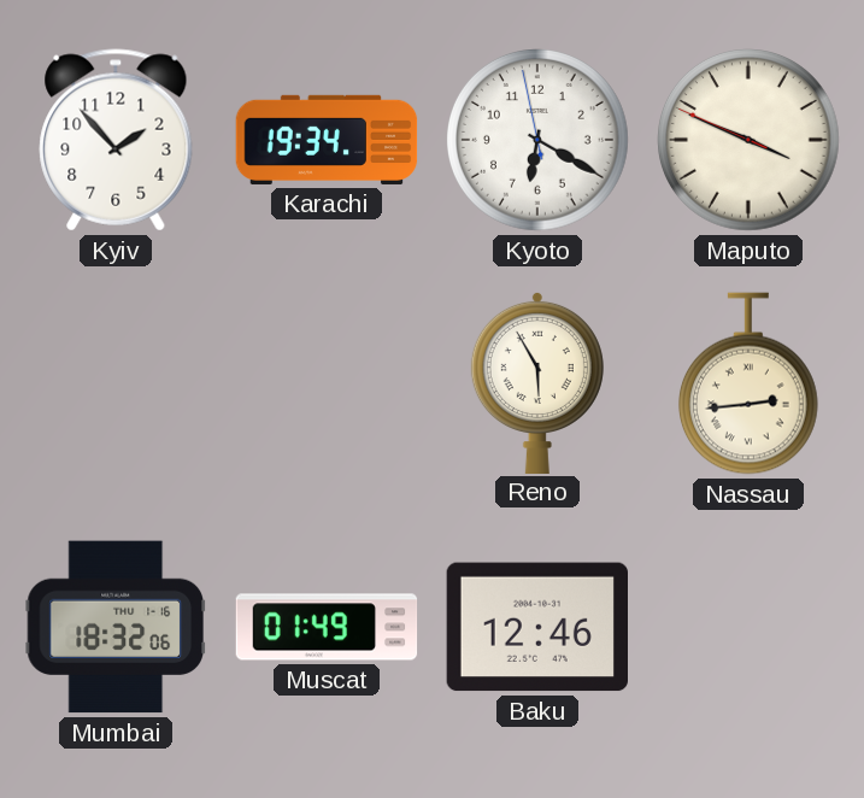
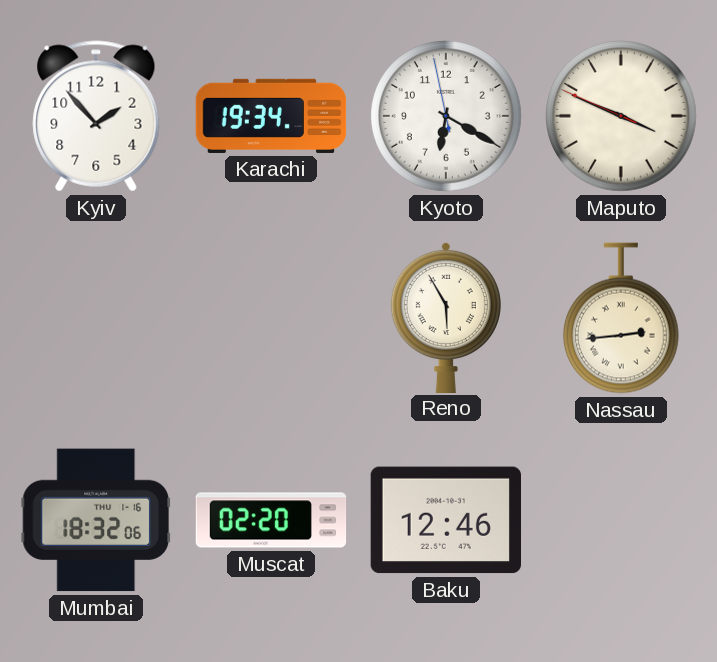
Muscat: 01:49 -> 02:20 (271, 520)
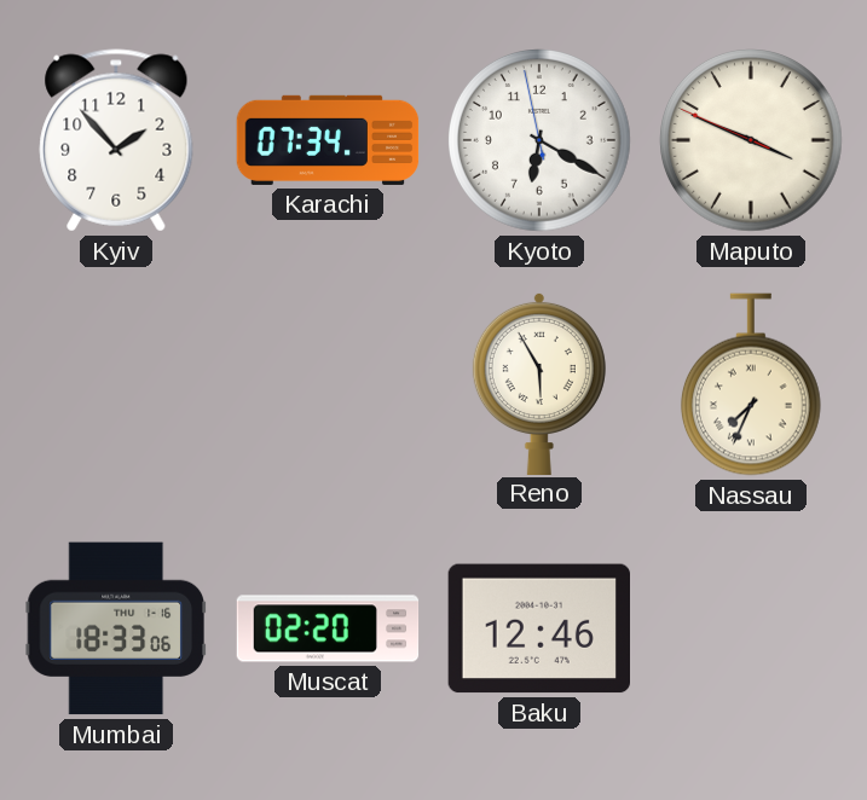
Karachi: 19:34 -> 07:34 (328, 140)
Nassau: 2:44 -> 7:34 (751, 384)
Mumbai: 18:32 -> 18:33 (115, 628)
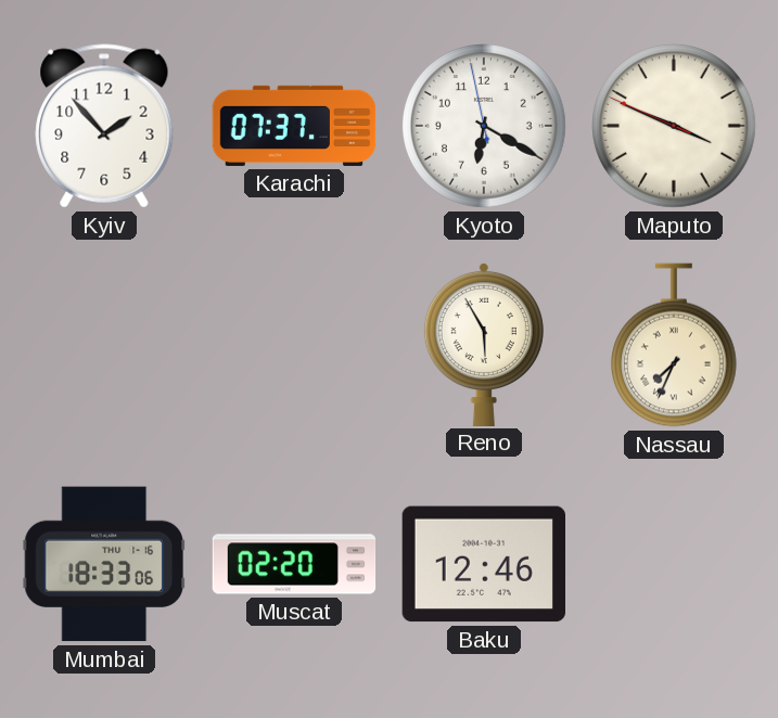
Karachi: 07:34 -> 07:37 (294, 126)
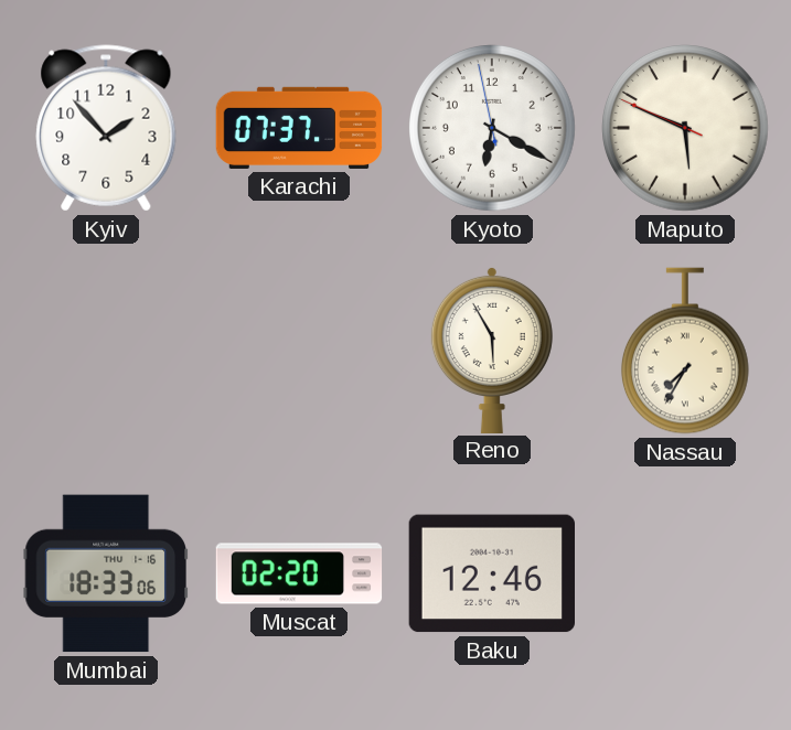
Maputo: 3:48 -> 5:48 (686, 129)
Nassau: 7:34 -> 7:35 (685, 351)
